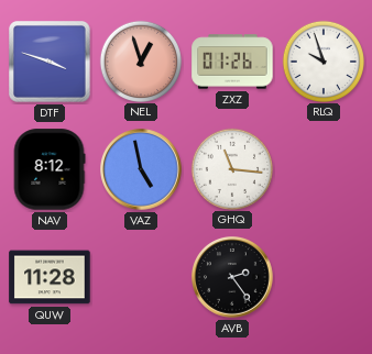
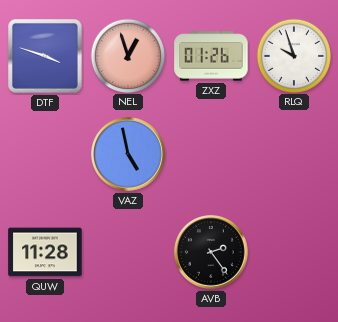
NAV: 8:12 -> none (50, 169)
GHQ: 11:16 -> none (231, 168)
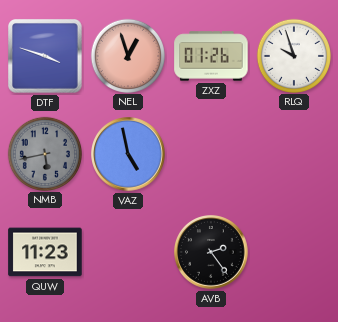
NMB: none -> 5:43 (44, 153)
QUW: 11:28 -> 11:23 (45, 252)
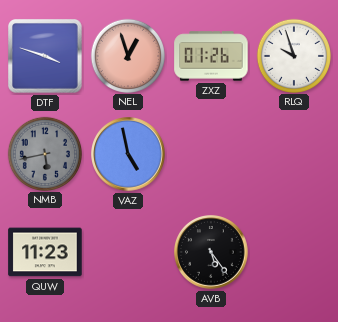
AVB: 2:24 -> 5:24 (212, 253)
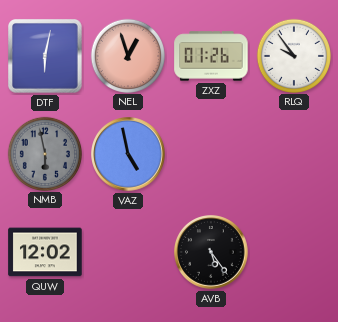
DTF: 3:48 -> 6:02 (45, 56)
RLQ: 9:57 -> 9:54 (293, 55)
NMB: 5:43 -> 5:58 (44, 153)
QUW: 11:23 -> 12:02 (45, 252)
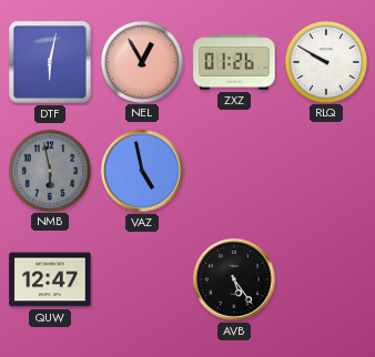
NEL: 12:57 -> 12:55 (141, 61)
RLQ: 9:54 -> 9:50 (325, 61)
QUW: 12:02 -> 12:47 (50, 279)
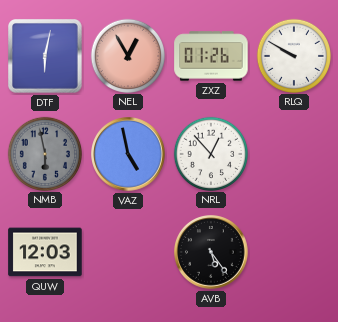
NRL: none -> 12:53 (210, 153)
QUW: 12:47 -> 12:03 (45, 252)
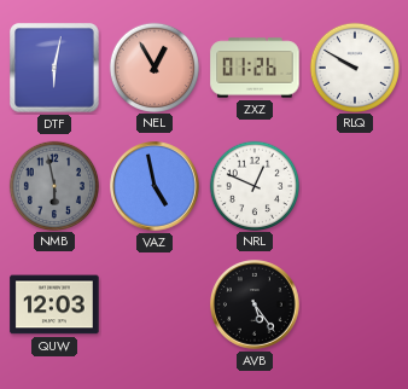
NRL: 12:53 -> 12:49 (253, 185)
